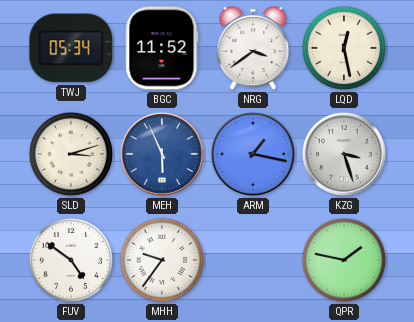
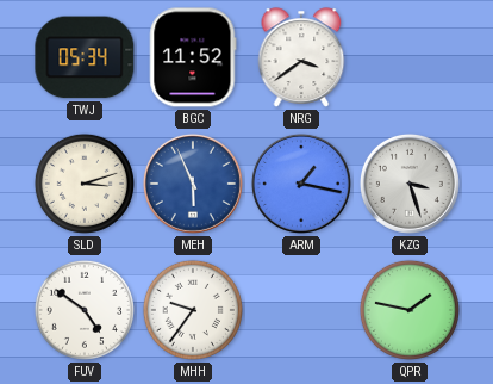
LQD: 12:28 -> none (344, 48)
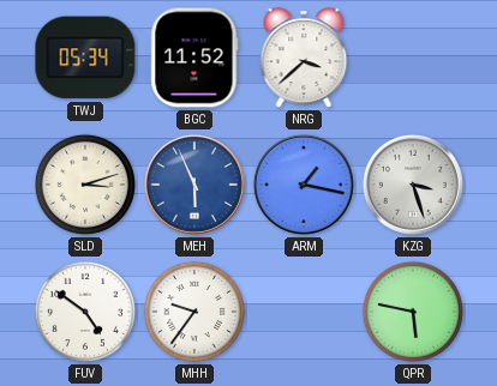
NRG: 3:39 -> 3:38 (304, 58)
QPR: 1:47 -> 5:47 (413, 312)
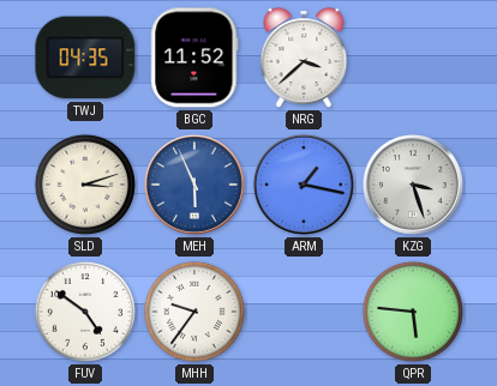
TWJ: 05:34 -> 04:35 (85, 58)
QPR: 5:47 -> 5:46 (413, 312)
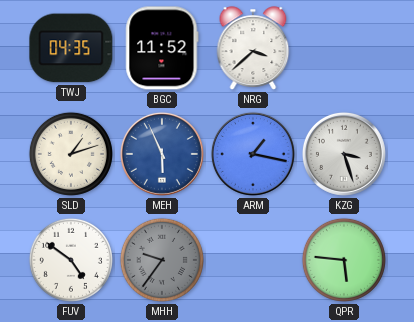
SLD: 3:12 -> 1:12 (71, 154)
MHH dial: white -> grey (162, 260)
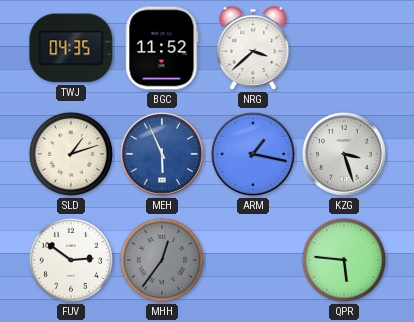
FUV: 4:51 -> 2:51 (71, 260)
MHH: 9:36 -> 12:36 (162, 260)
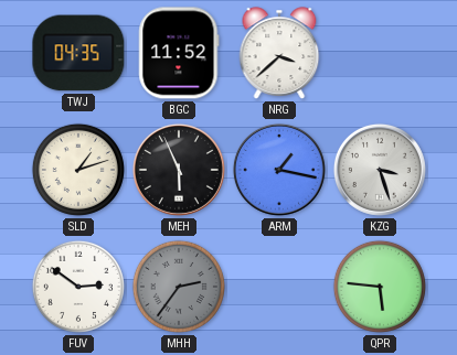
MEH dial: blue -> black (179, 170)
MHH: 12:36 -> 2:36 (179, 287)
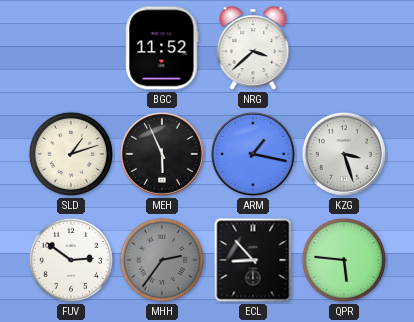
TWJ: 04:35 -> none (78, 53)
ECL: none -> 8:53 (253, 260)
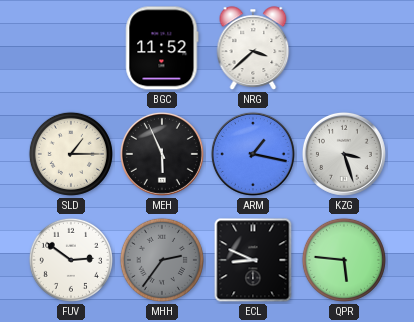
SLD: 1:12 -> 1:15 (71, 154)
ECL: 8:53 -> 8:49 (253, 260)
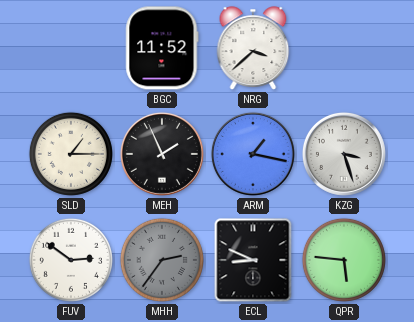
MEH: 5:56 -> 1:56 (162, 154)
